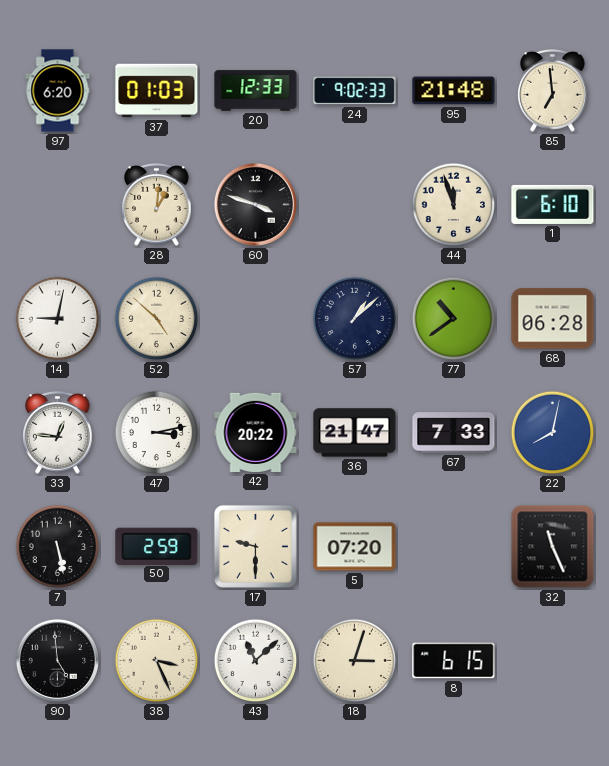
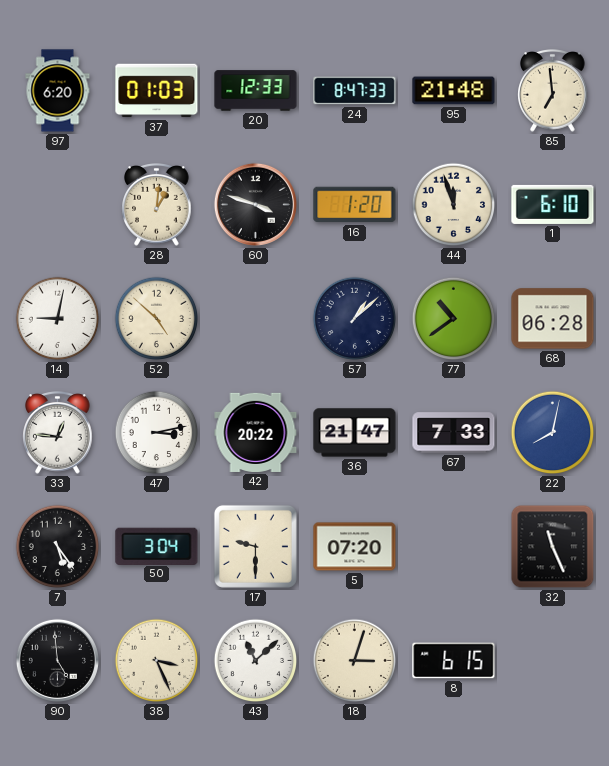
24: 9:02 -> 8:47 (355, 91)
16: none -> 1:20 (355, 205)
7: 5:28 -> 5:24 (58, 547)
50: 2:59 -> 3:04 (157, 546)
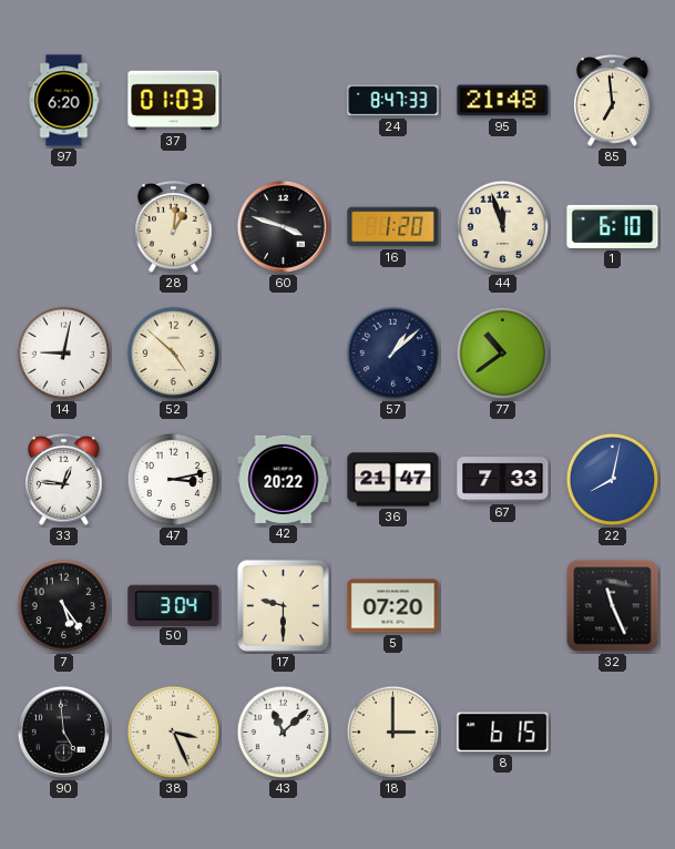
20: 12:33 -> none (256, 91)
68: 06:28 -> none (553, 319)
18: 3:03 -> 3:00 (393, 733)
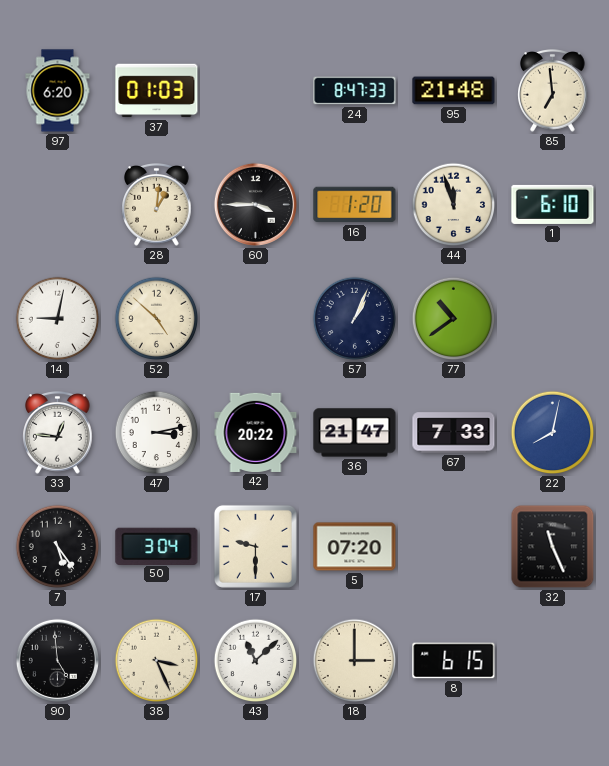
60: 3:48 -> 3:45 (255, 204)
57: 1:08 -> 1:04 (355, 319)
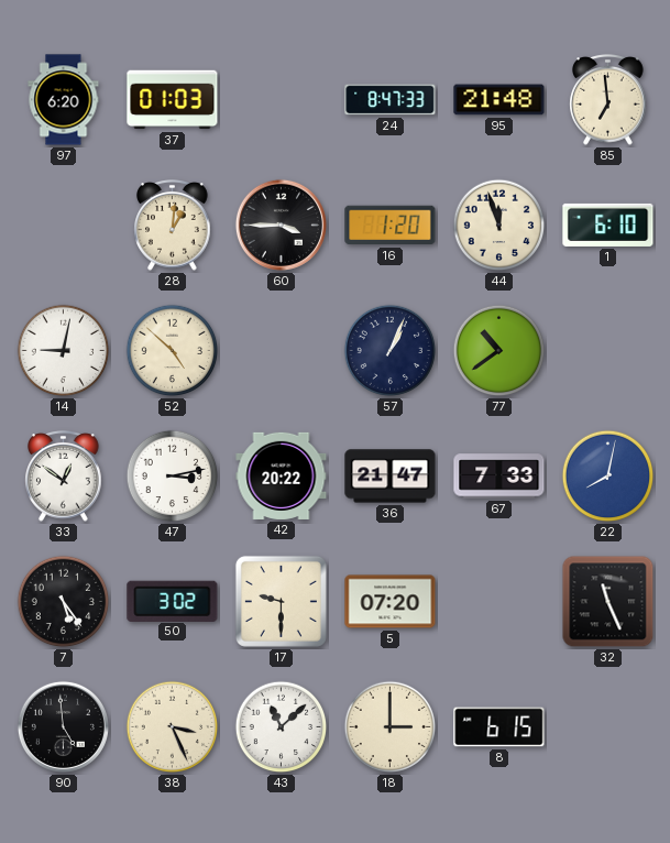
33: 12:46 -> 12:51 (64, 477)
50: 3:04 -> 3:02 (173, 601)
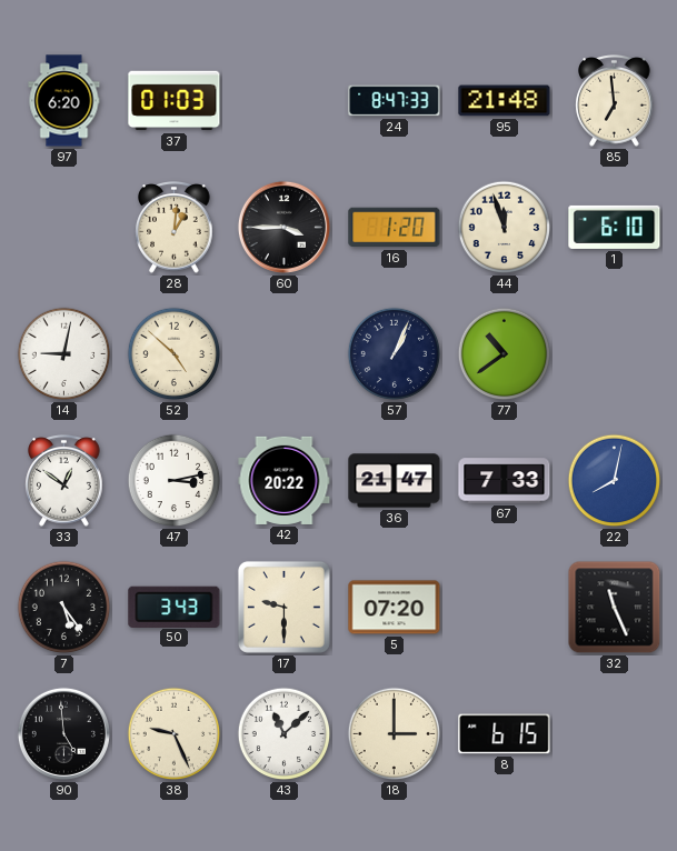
50: 3:02 -> 3:43 (175, 607)
38: 3:26 -> 9:26 (175, 734)
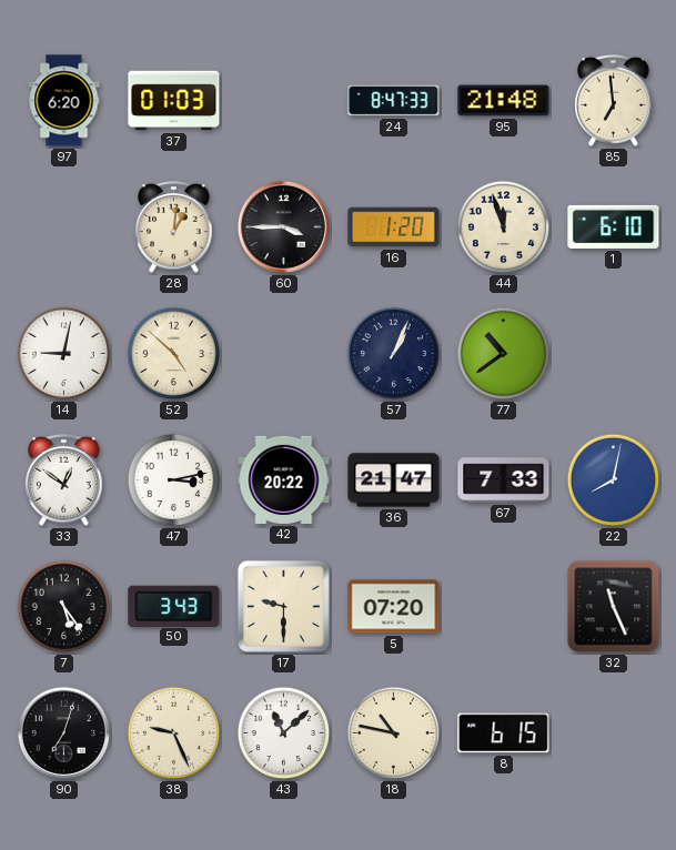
90: 4:59 -> 7:03 (63, 732)
18: 3:00 -> 10:47 (394, 733)
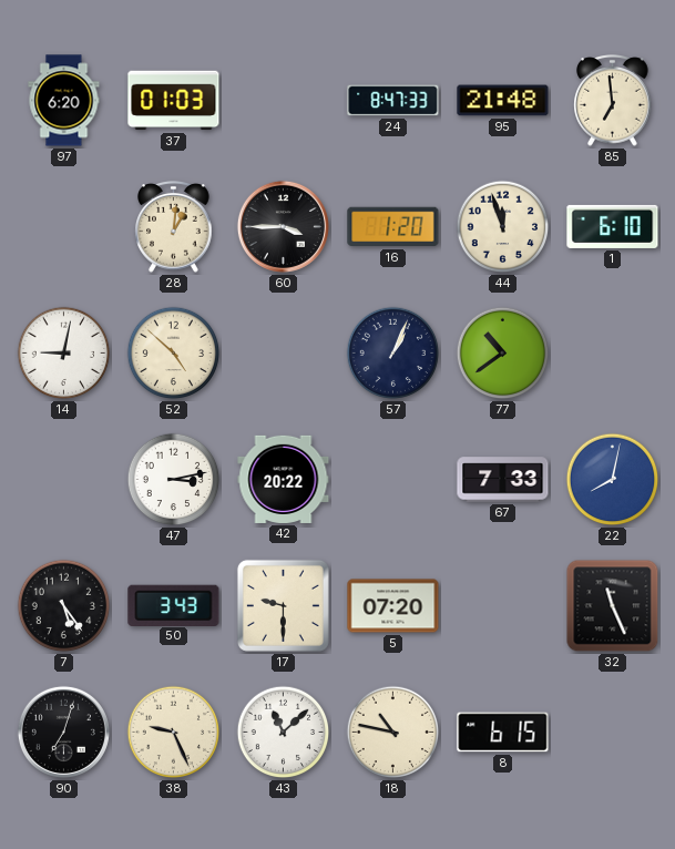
33: 12:51 -> none (64, 480)
36: 21:47 -> none (394, 480)
